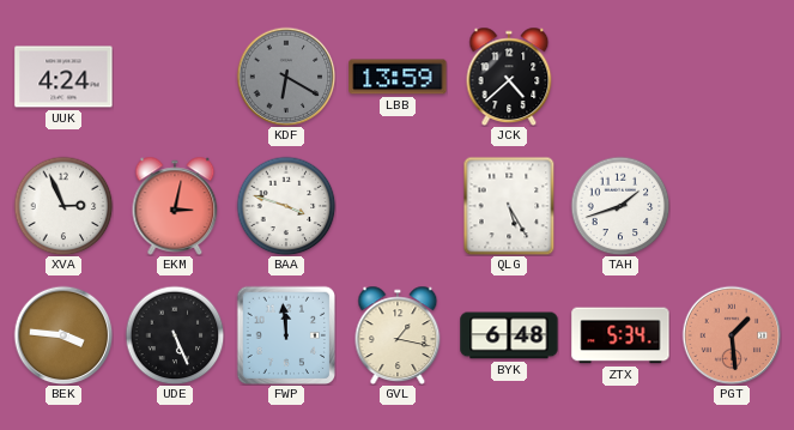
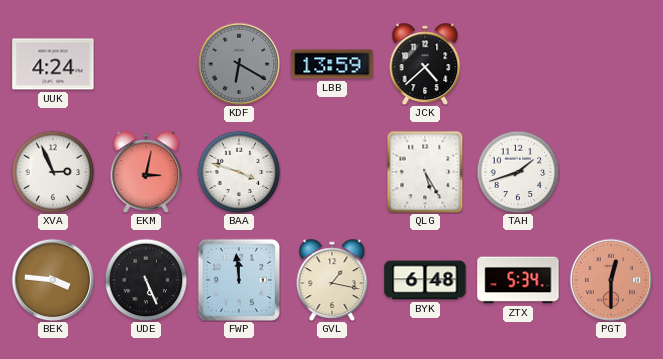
PGT: 1:29 -> 12:30 (611, 280)
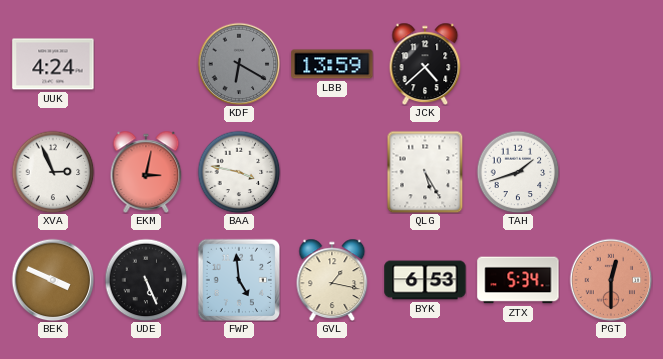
BAA: 3:48 -> 3:47 (239, 172)
BEK: 3:46 -> 3:49 (53, 280)
FWP: 11:59 -> 4:59 (238, 279)
BYK: 6:48 -> 6:53 (425, 280)
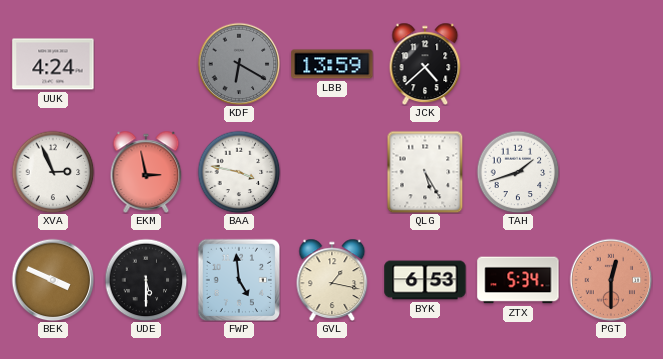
EKM: 3:02 -> 2:58 (146, 171)
UDE: 5:26 -> 5:30 (146, 280)
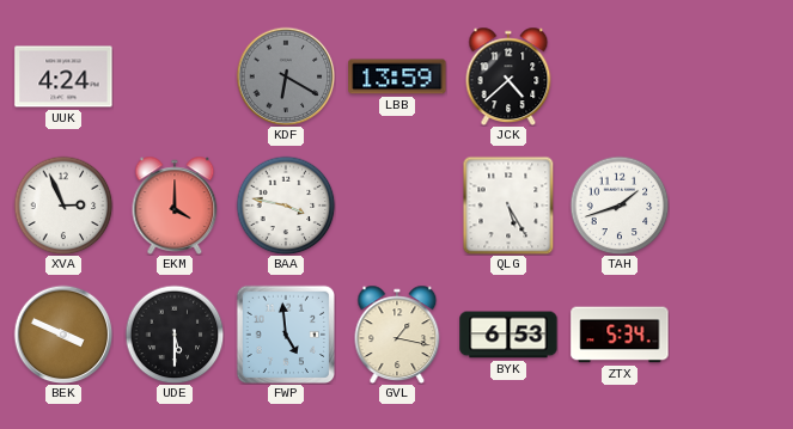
EKM: 2:58 -> 4:00 (175, 204)
PGT: 12:30 -> none (611, 280)
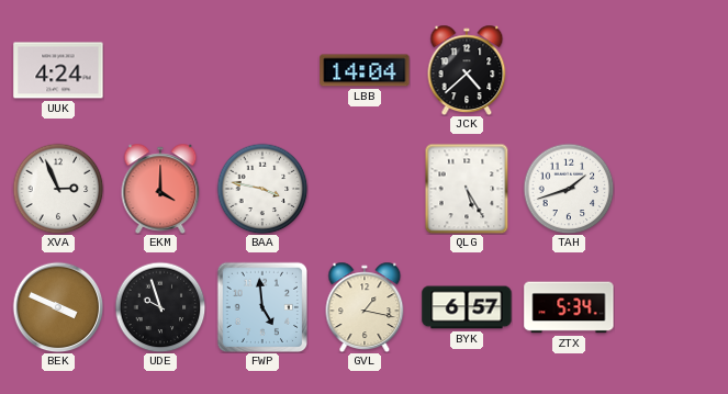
KDF: 6:20 -> none (286, 76)
LBB: 13:59 -> 14:04 (365, 70)
UDE: 5:30 -> 9:57 (160, 307)
BYK: 6:53 -> 6:57 (467, 307)
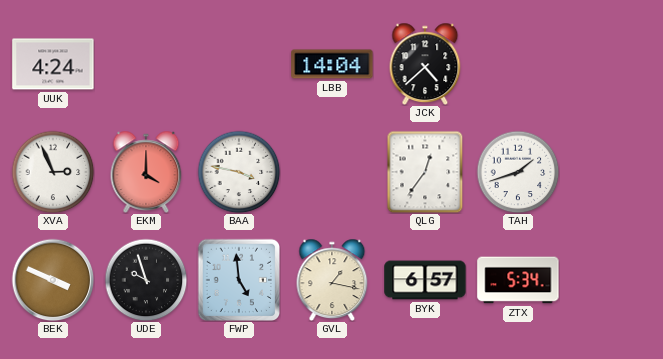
QLG: 5:25 -> 12:36 (425, 172)
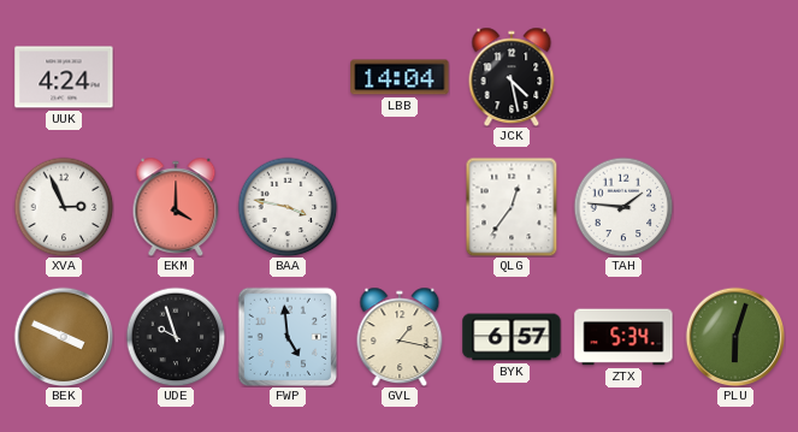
JCK: 4:38 -> 4:28 (512, 76)
TAH: 1:42 -> 1:46 (623, 207)
PLU: none -> 6:03 (735, 337)
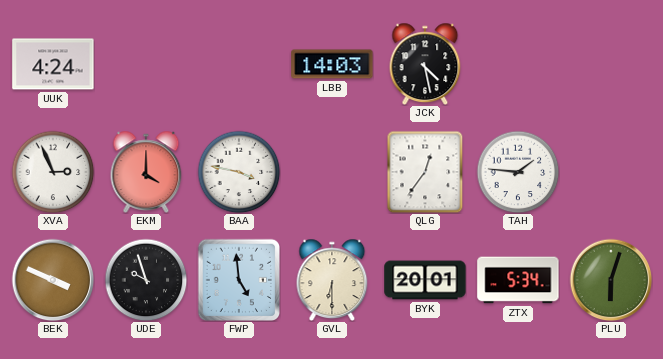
LBB: 14:04 -> 14:03 (332, 64)
GVL: 1:17 -> 6:30 (332, 279)
BYK: 6:57 -> 20:01 (425, 280)
